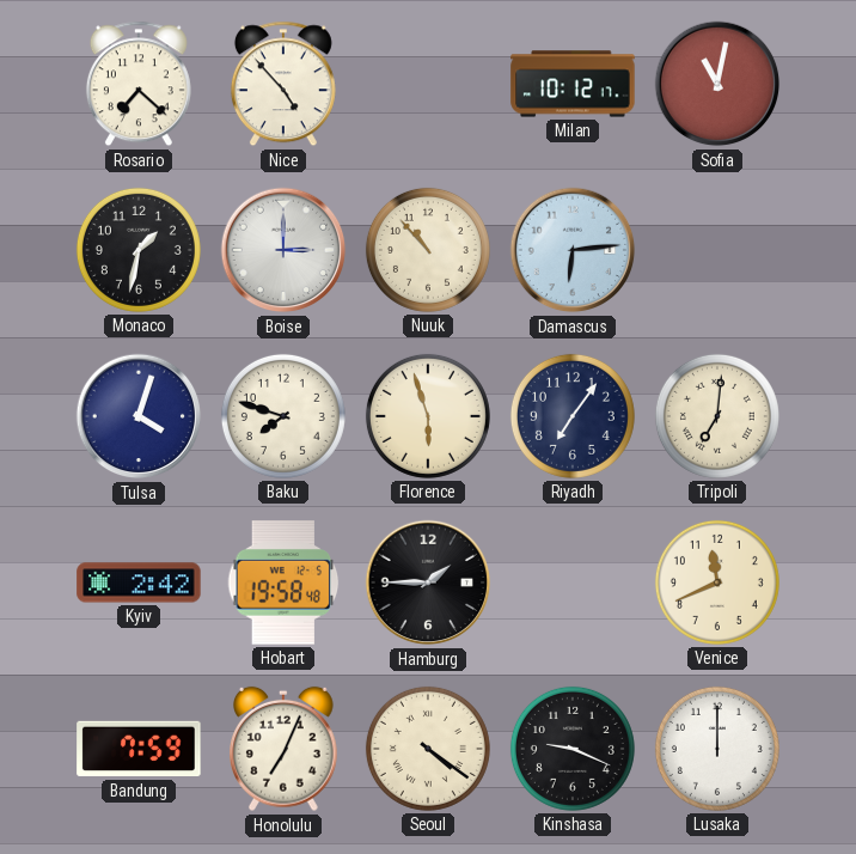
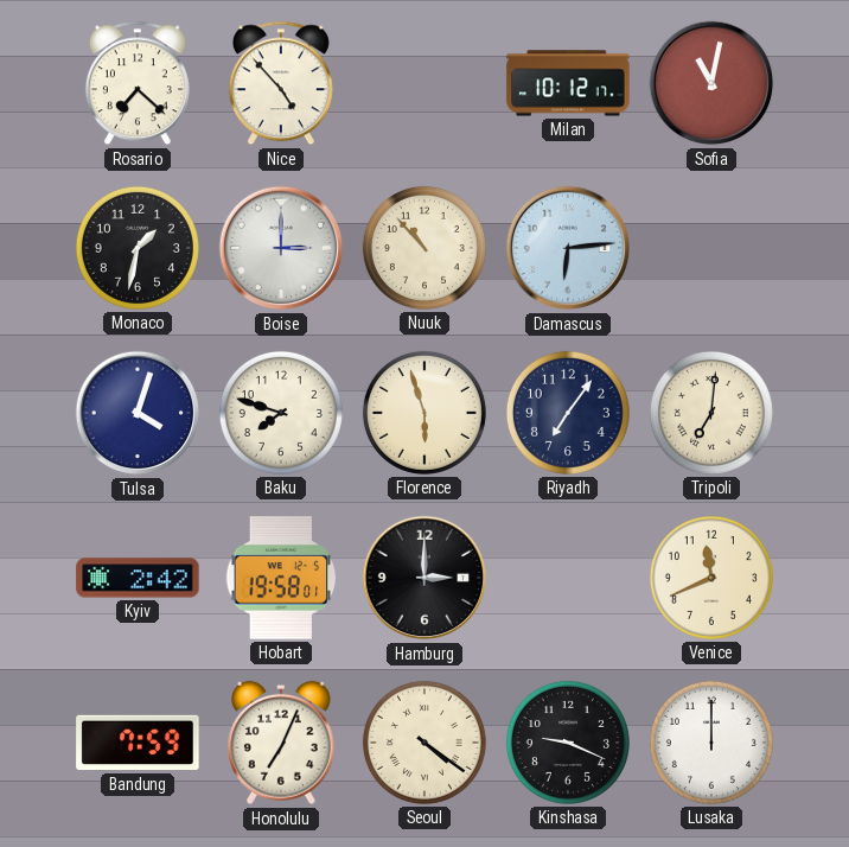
Hobart: 19:58:48 -> 19:58:01 (281, 578)
Hamburg: 1:45 -> 3:00 (425, 578)
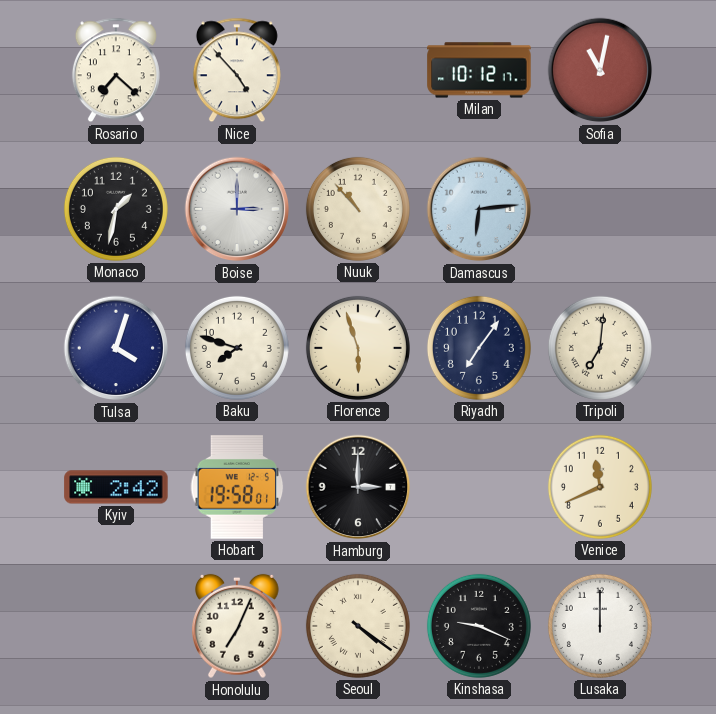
Bandung: 7:59 -> none (138, 743)
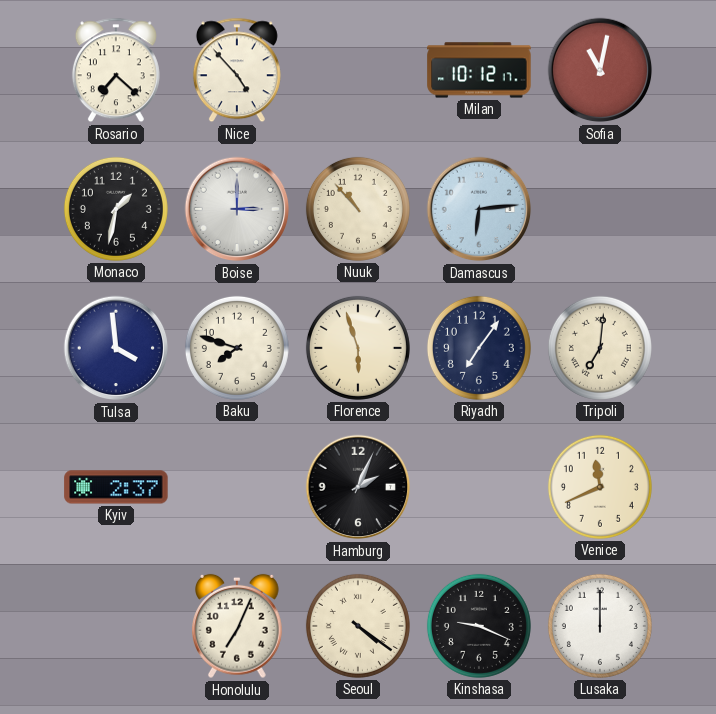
Tulsa: 4:03 -> 3:59 (116, 348)
Kyiv: 2:42 -> 2:37 (116, 487)
Hobart: 19:58 -> none (237, 487)
Hamburg: 3:00 -> 2:04 (358, 487)
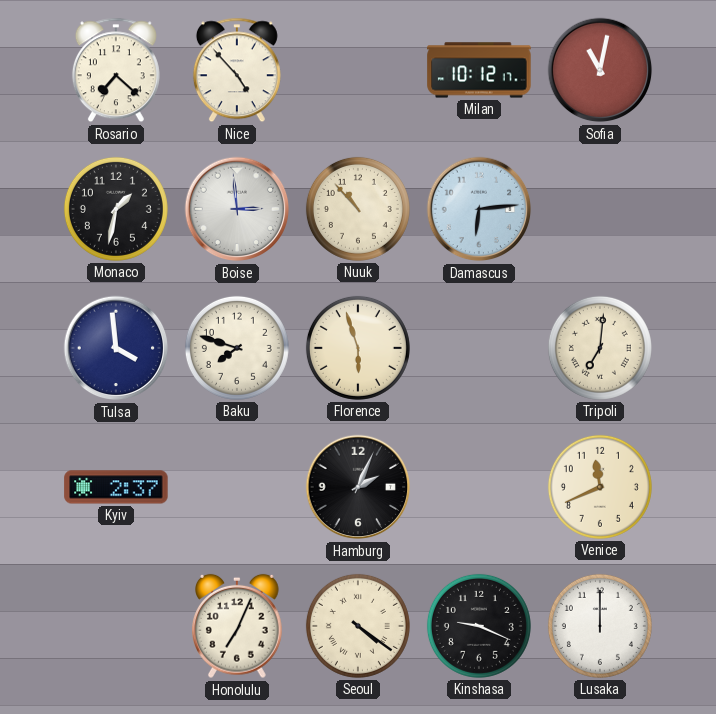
Boise: 3:00 -> 2:59 (237, 209)
Riyadh: 7:06 -> none (479, 348)
